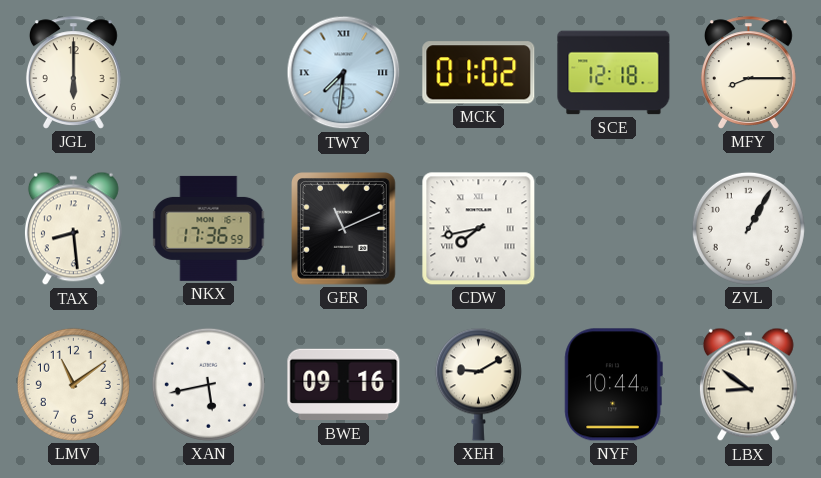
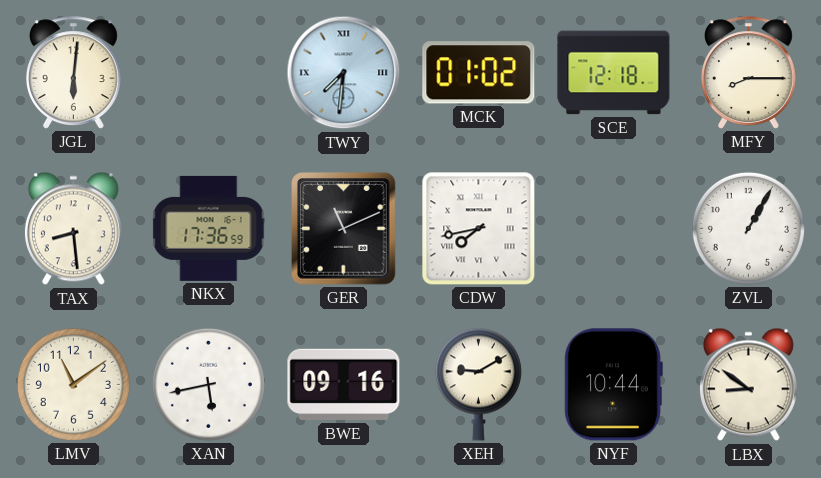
JGL: 6:00 -> 6:01 (73, 73)
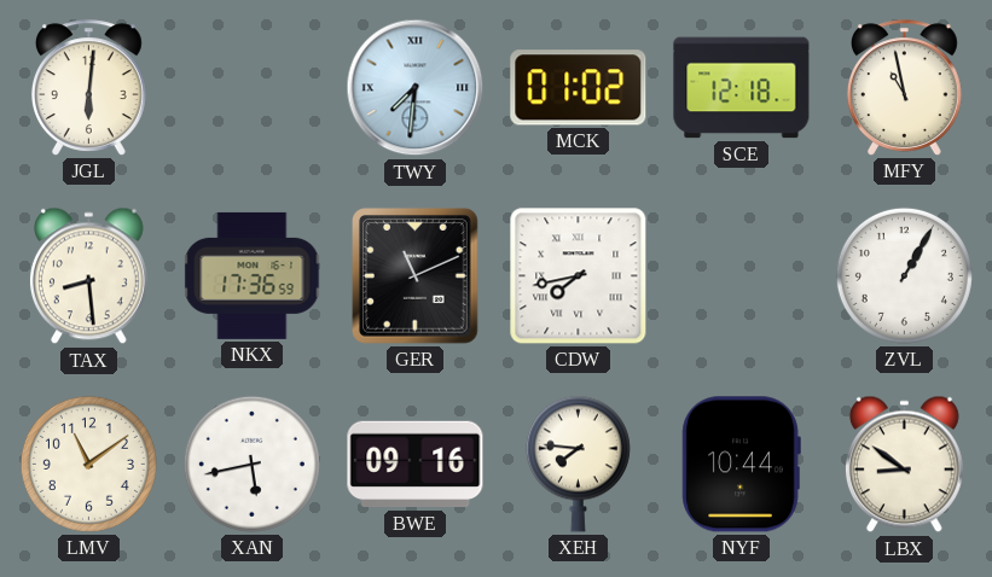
MFY: 8:15 -> 10:58 (904, 88)
XEH: 9:10 -> 7:46 (578, 464)
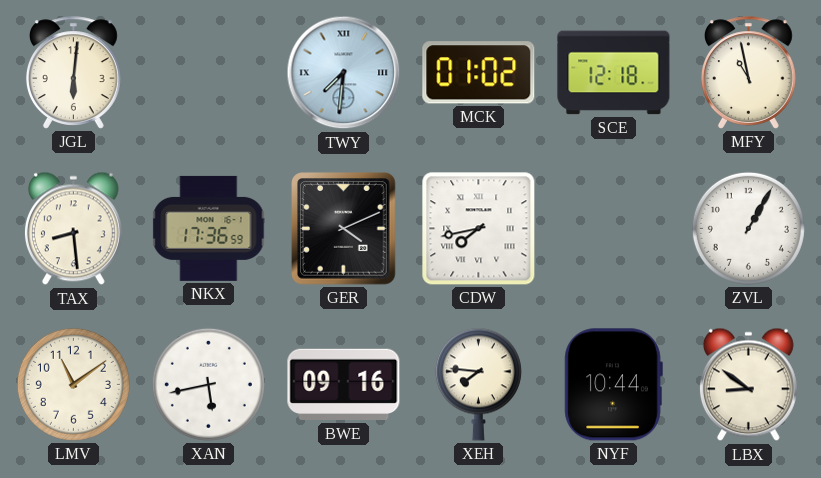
GER: 11:11 -> 4:11 (344, 229)
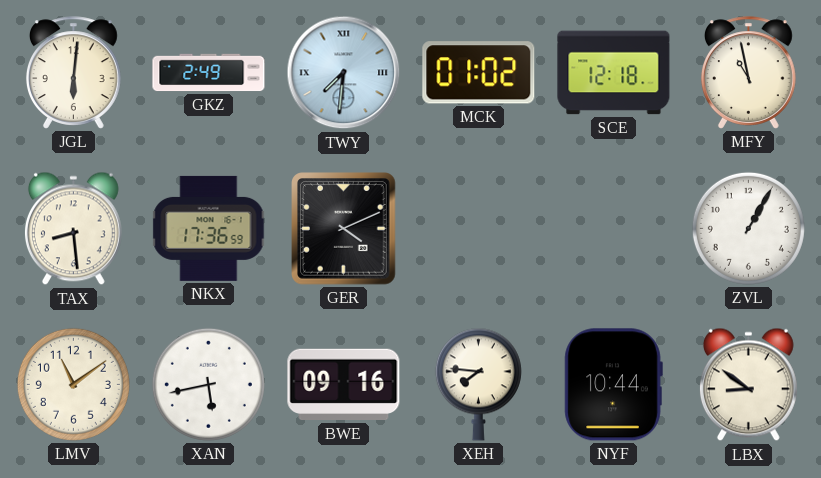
GKZ: none -> 2:49 (209, 73)
CDW: 7:43 -> none (479, 229)
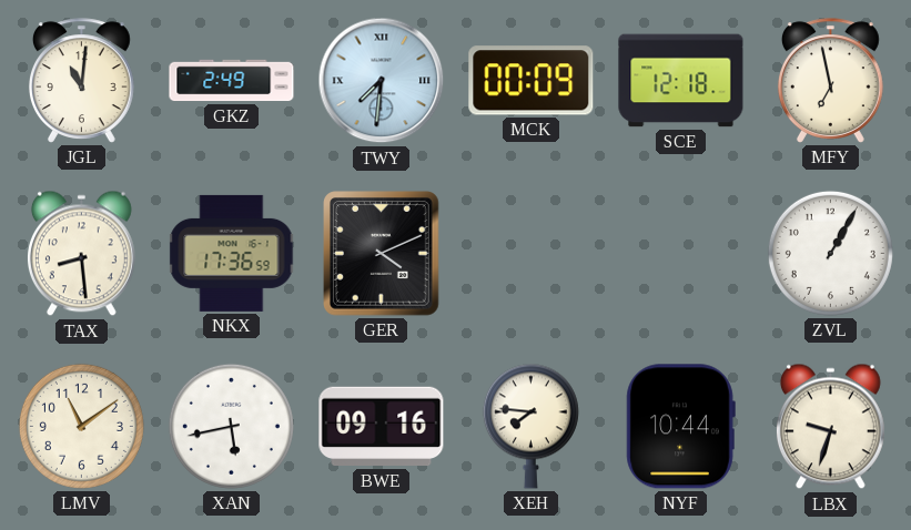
JGL: 6:01 -> 11:01 (81, 81)
MCK: 01:02 -> 00:09 (532, 81)
MFY: 10:58 -> 6:58 (830, 81)
LBX: 8:51 -> 9:33 (830, 427)
